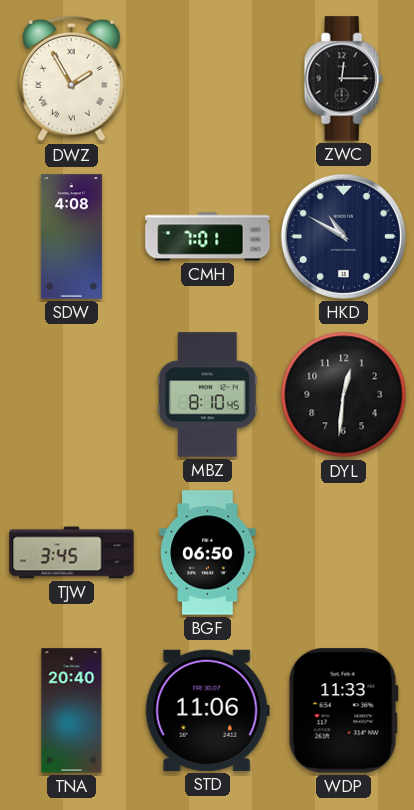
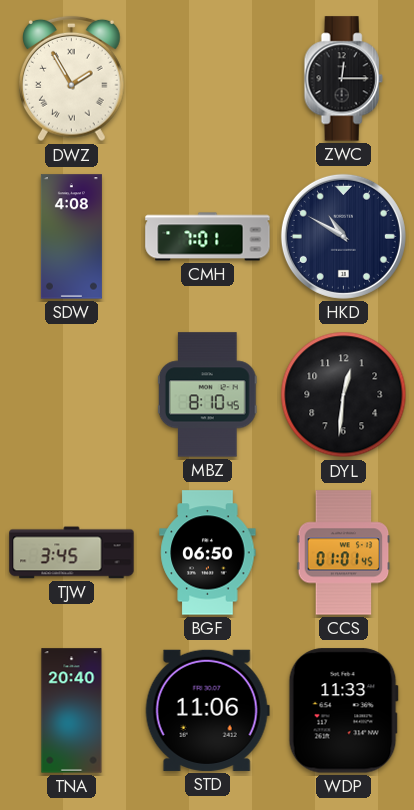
CCS: none -> 01:01 (344, 553)
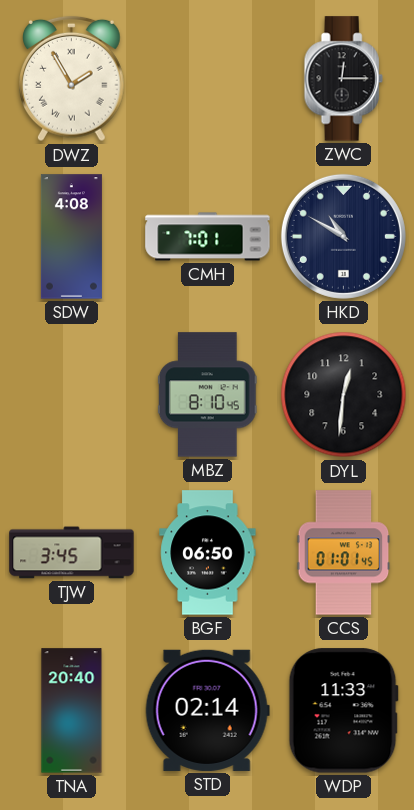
STD: 11:06 -> 02:14 (207, 710)
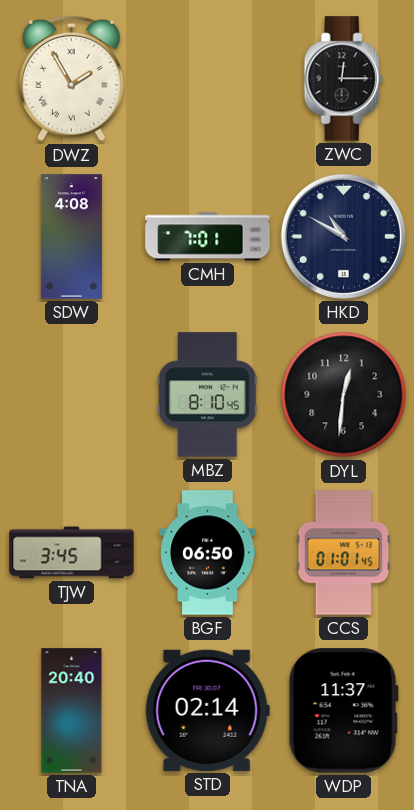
WDP: 11:33 -> 11:37 (343, 711)
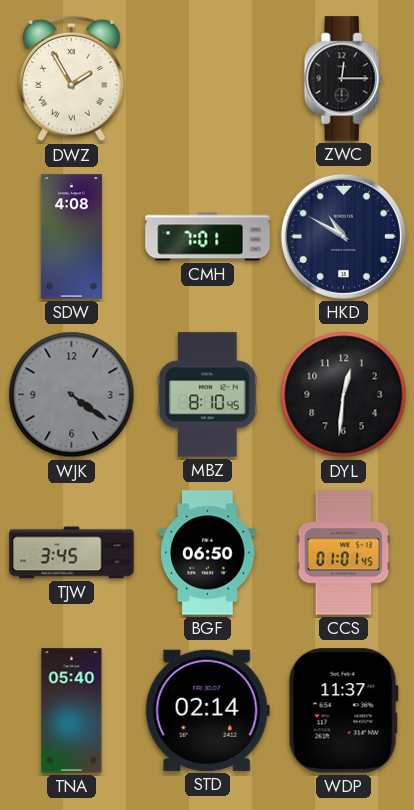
WJK: none -> 4:21 (72, 395)
TNA: 20:40 -> 05:40 (72, 711)
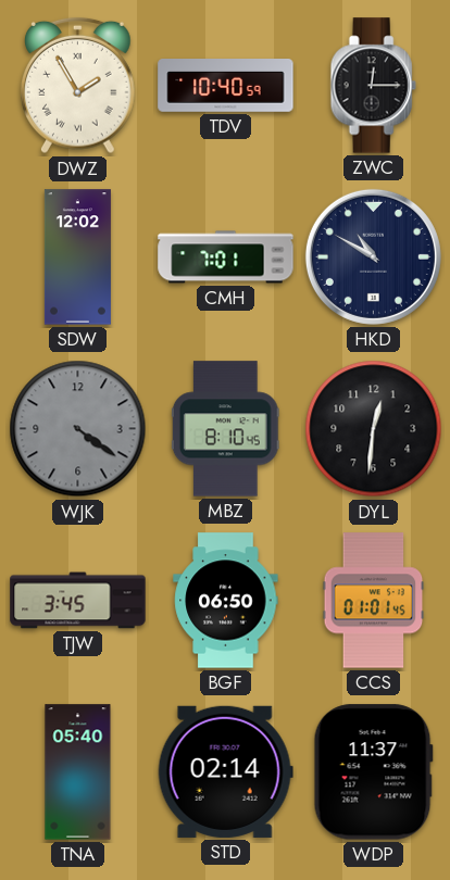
TDV: none -> 10:40 (226, 86)
SDW: 4:08 -> 12:02 (77, 257)
